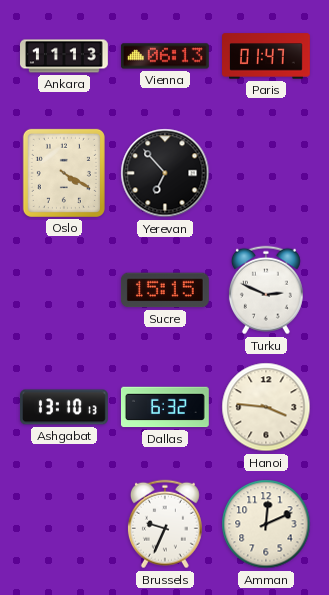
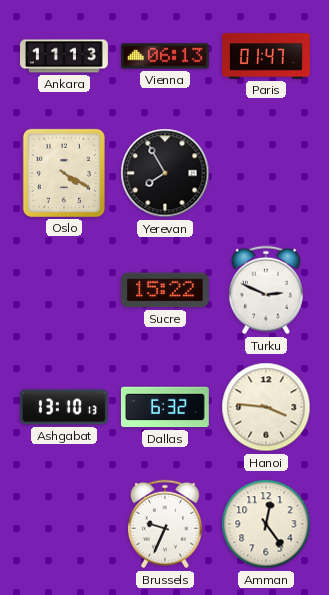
Yerevan: 6:53 -> 7:55 (165, 173)
Sucre: 15:15 -> 15:22 (165, 290)
Amman: 12:11 -> 12:24 (266, 524)
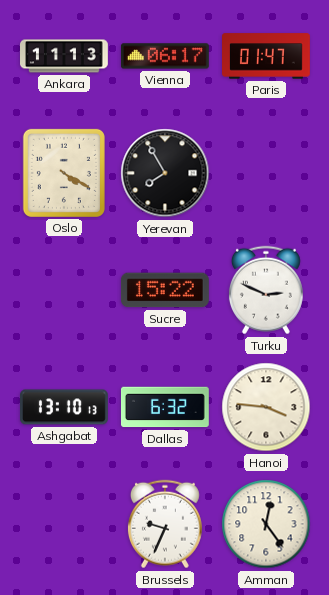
Vienna: 06:13 -> 06:17 (165, 56)
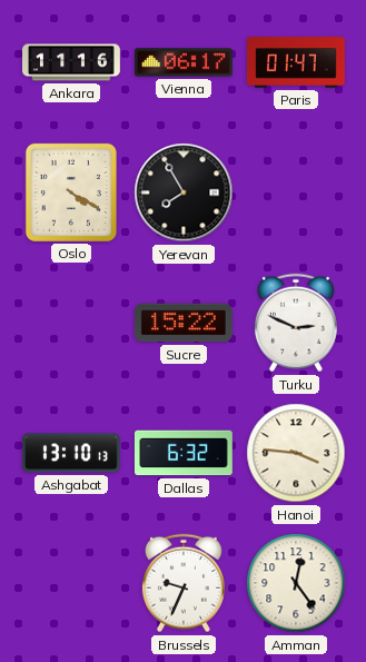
Ankara: 11:13 -> 11:16 (72, 62)
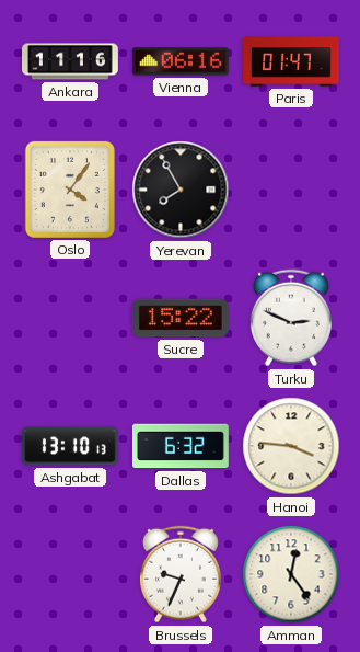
Vienna: 06:17 -> 06:16 (181, 61)
Oslo: 4:20 -> 4:06 (70, 190)
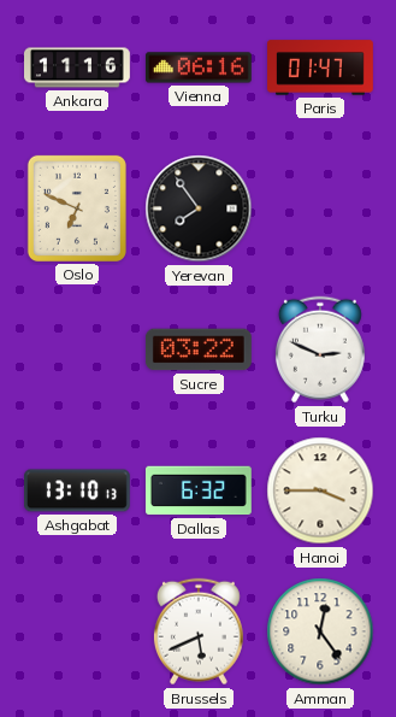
Oslo: 4:06 -> 6:49 (77, 208)
Yerevan: 7:55 -> 7:54 (199, 208)
Sucre: 15:22 -> 03:22 (199, 349)
Hanoi: 3:46 -> 3:45 (320, 490)
Brussels: 9:34 -> 5:41 (199, 631)
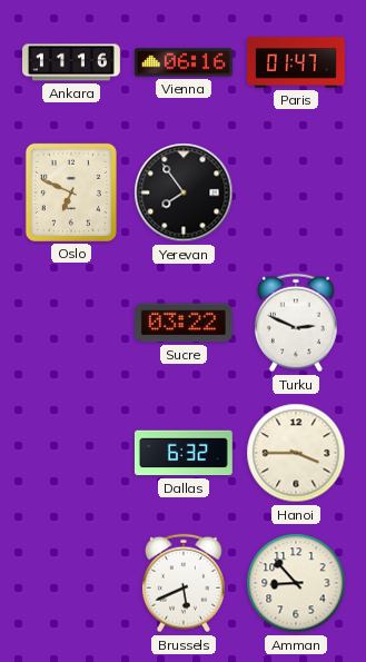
Ashgabat: 13:10 -> none (78, 490)
Amman: 12:24 -> 8:53 (296, 583)
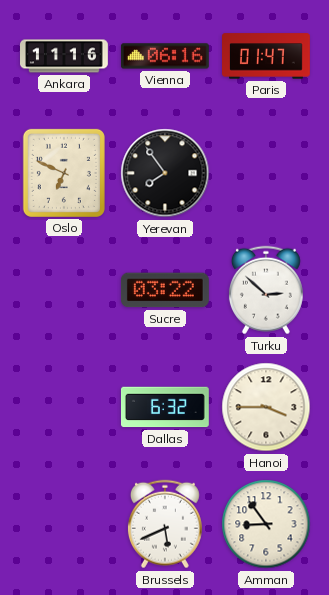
Turku: 2:49 -> 2:52 (266, 290)
Amman: 8:53 -> 8:54 (266, 524)
